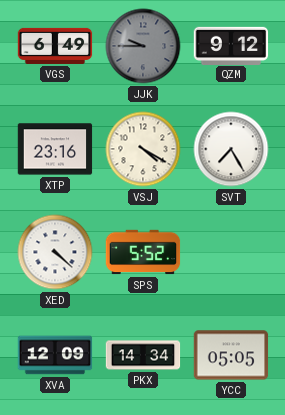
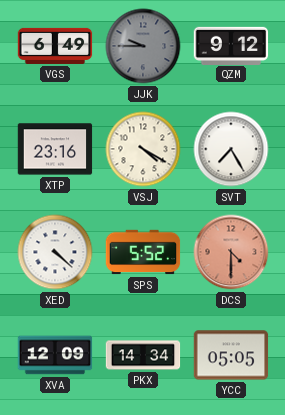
DCS: none -> 4:30 (231, 252)
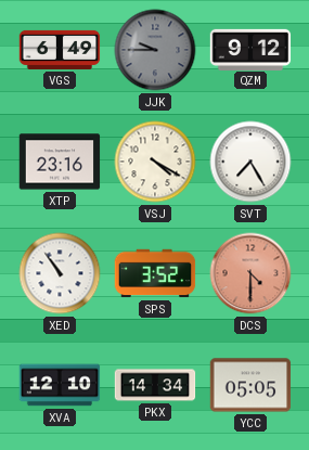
XED: 4:22 -> 10:54 (60, 273)
SPS: 5:52 -> 3:52 (155, 273)
XVA: 12:09 -> 12:10 (60, 385)
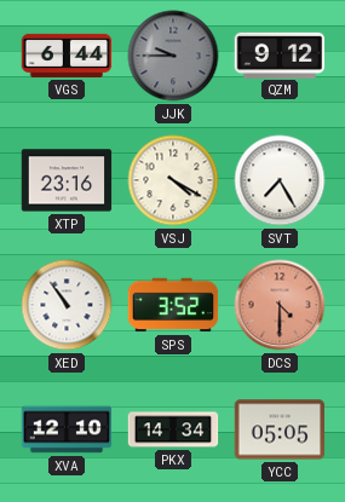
VGS: 6:49 -> 6:44 (67, 56)
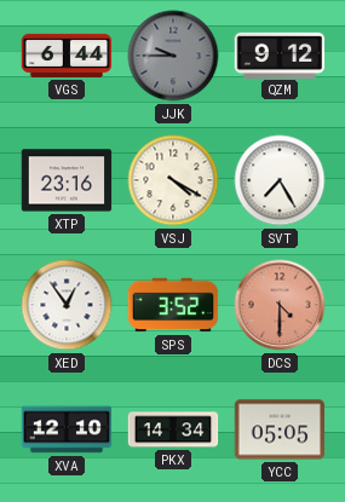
XED: 10:54 -> 12:54 (67, 305)
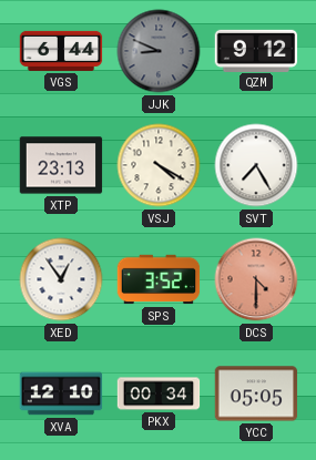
JJK: 9:45 -> 8:49 (159, 51)
XTP: 23:16 -> 23:13 (61, 165)
PKX: 14:34 -> 00:34 (159, 393)
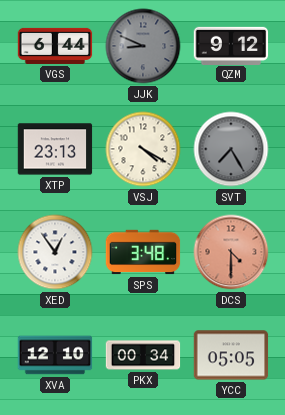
SVT dial: white -> grey (231, 149)
SPS: 3:52 -> 3:48 (143, 252)
